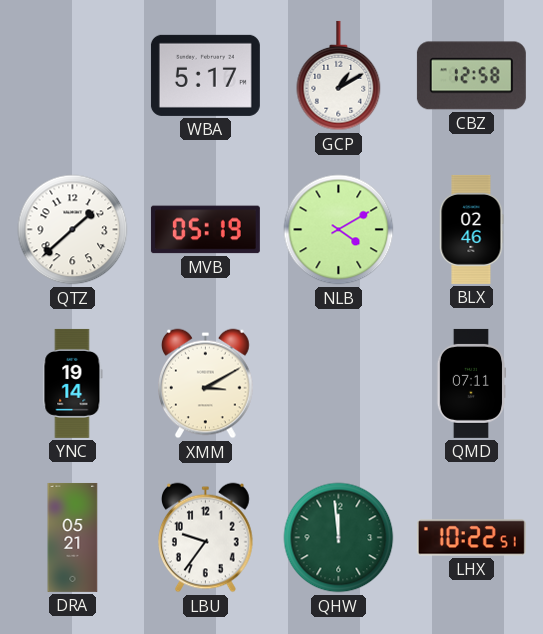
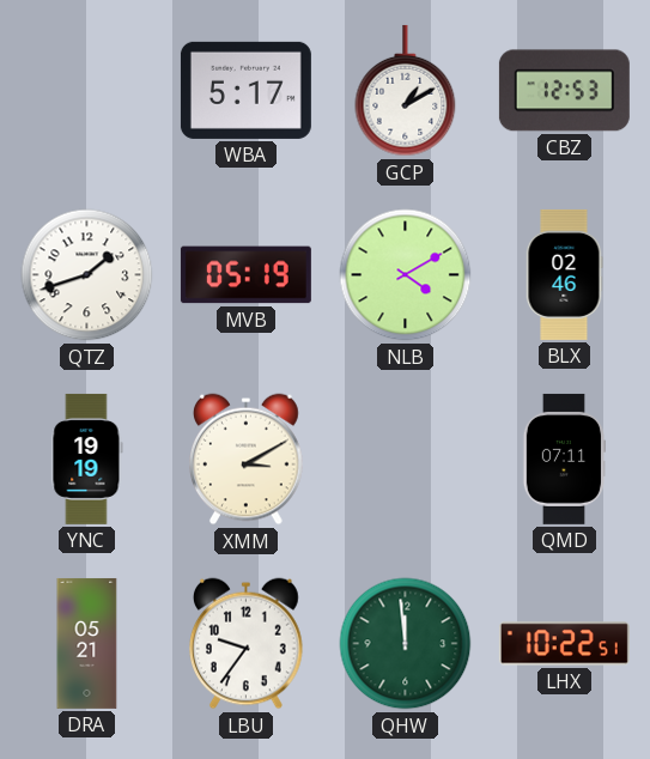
CBZ: 12:58 -> 12:53 (564, 91)
QTZ: 1:38 -> 1:42 (87, 275)
YNC: 19:14 -> 19:19 (87, 459)
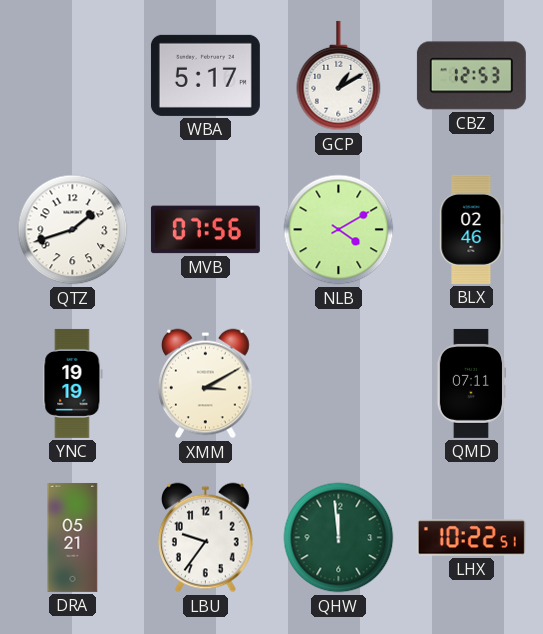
MVB: 05:19 -> 07:56 (205, 230)
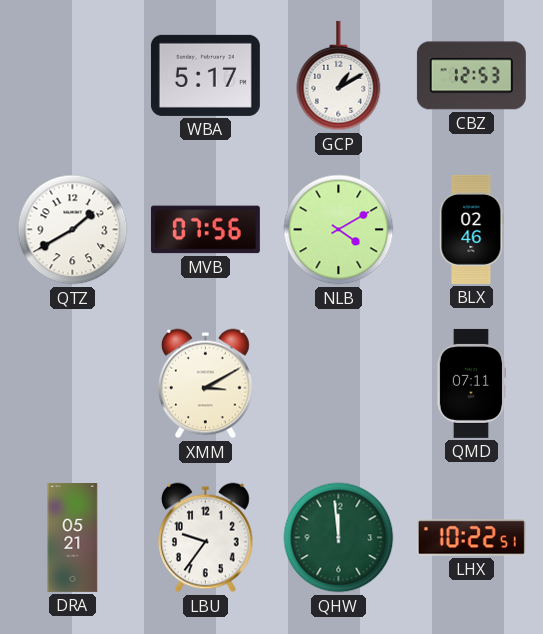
QTZ: 1:42 -> 1:40 (73, 230)
YNC: 19:19 -> none (73, 383)
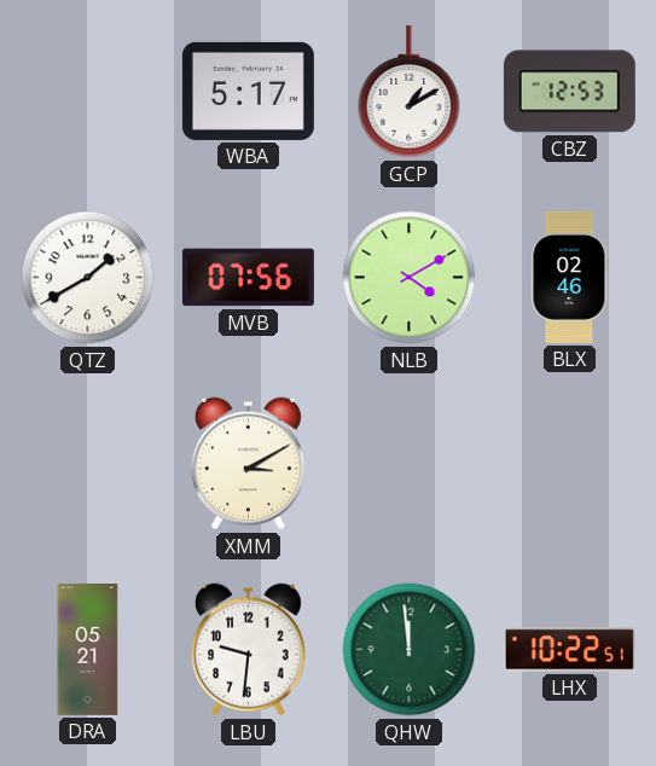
QMD: 07:11 -> none (471, 383)
LBU: 9:36 -> 9:31 (249, 650)
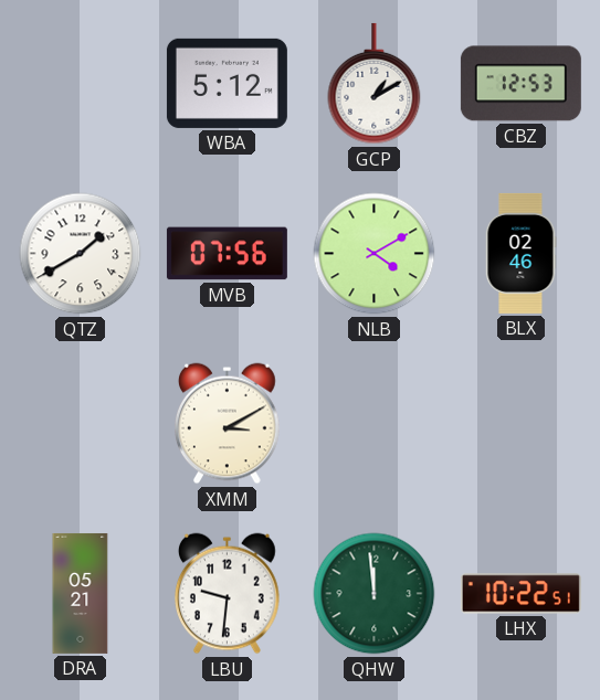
WBA: 5:17 -> 5:12 (227, 83)
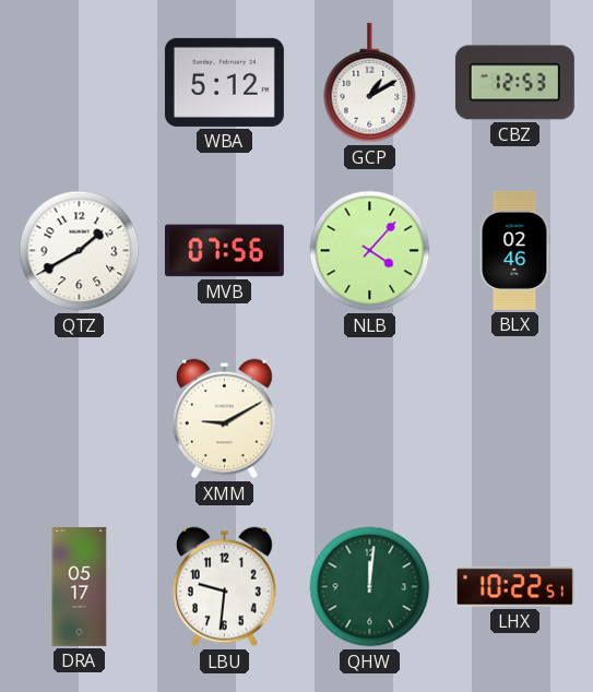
NLB: 4:10 -> 4:07 (370, 251)
XMM: 3:10 -> 9:10 (225, 419)
DRA: 05:21 -> 05:17 (80, 586)
QHW: 11:59 -> 12:01 (370, 587)
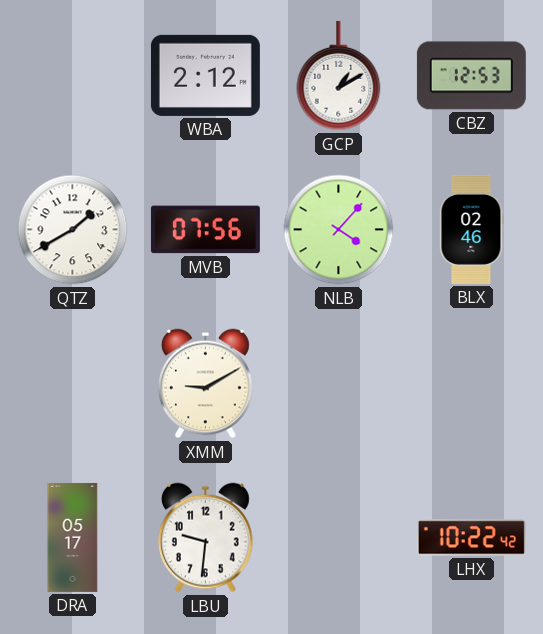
WBA: 5:12 -> 2:12 (205, 75)
QHW: 12:01 -> none (370, 587)
LHX: 10:22:51 -> 10:22:42 (471, 538)
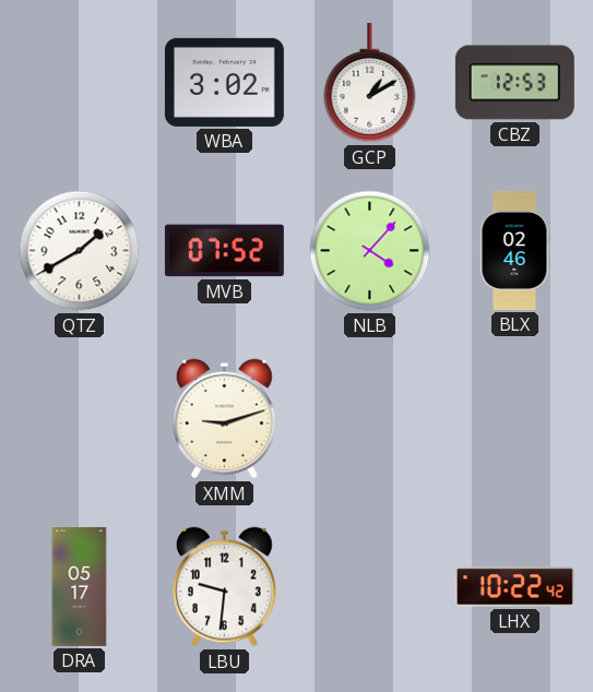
WBA: 2:12 -> 3:02 (224, 82)
MVB: 07:56 -> 07:52 (224, 251)
XMM: 9:10 -> 9:12 (225, 419)
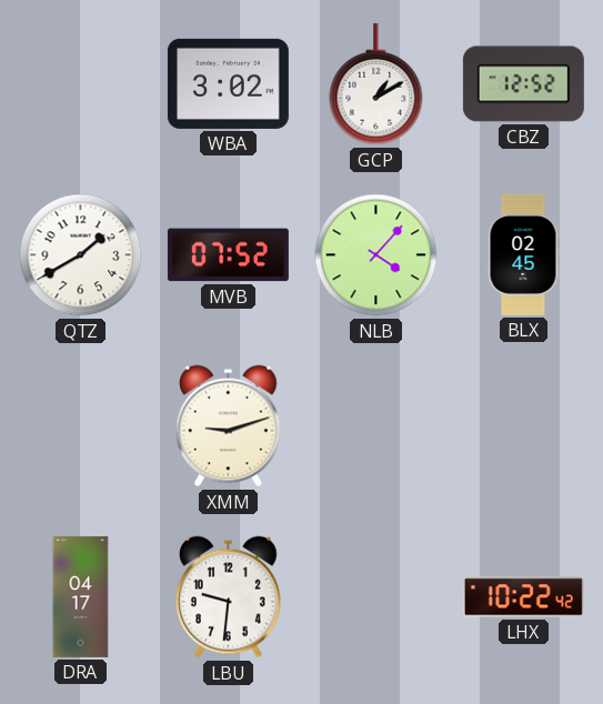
CBZ: 12:53 -> 12:52 (523, 84)
BLX: 02:46 -> 02:45 (523, 254)
DRA: 05:17 -> 04:17 (81, 596)
